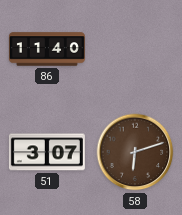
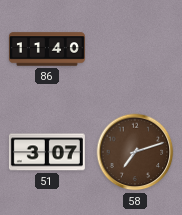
58: 6:12 -> 7:12 (135, 152)
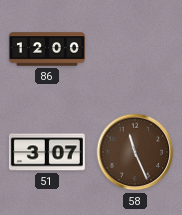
86: 11:40 -> 12:00 (47, 49)
58: 7:12 -> 11:26 (135, 152)
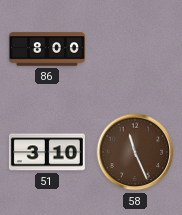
86: 12:00 -> 8:00 (47, 49)
51: 3:07 -> 3:10 (47, 152)
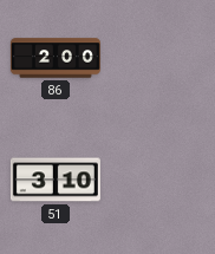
86: 8:00 -> 2:00 (56, 58)
58: 11:26 -> none (135, 152)
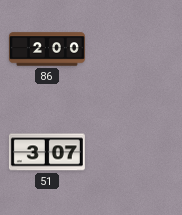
51: 3:10 -> 3:07 (47, 152)
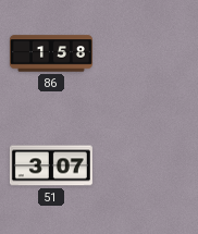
86: 2:00 -> 1:58 (51, 53)
